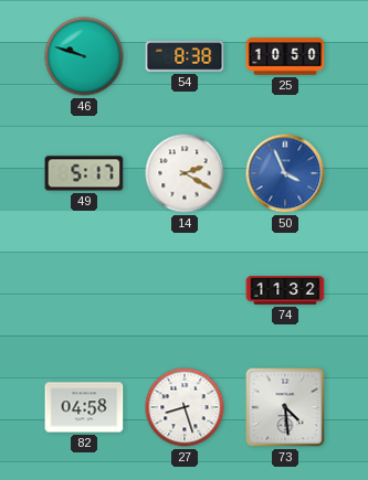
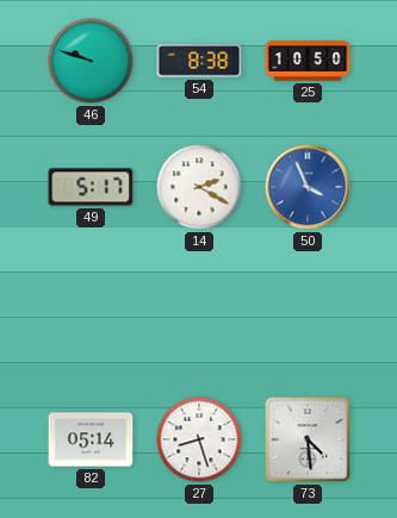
74: 11:32 -> none (285, 290)
82: 04:58 -> 05:14 (91, 439)
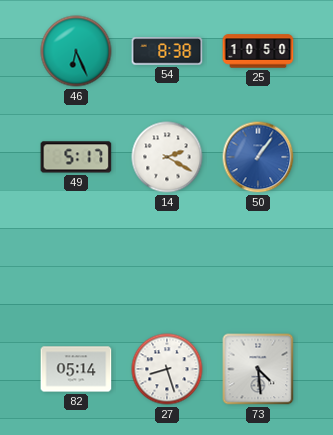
46: 9:48 -> 6:26 (76, 51)
50: 3:56 -> 1:06 (258, 157)
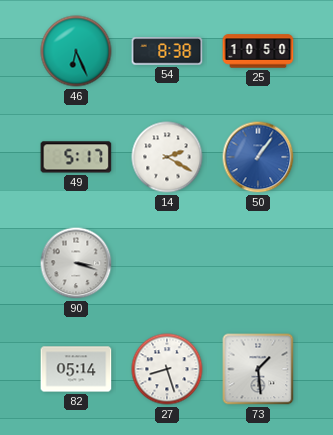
90: none -> 3:18 (76, 263)
73: 4:29 -> 1:29 (258, 369)
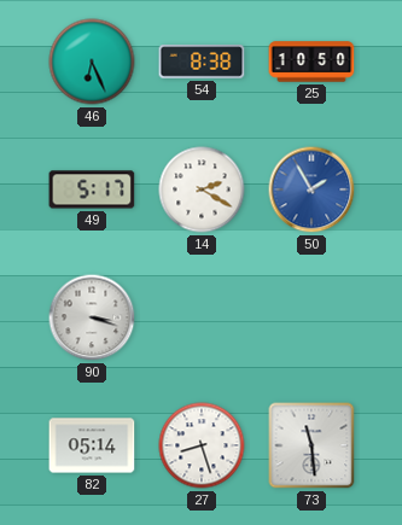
50: 1:06 -> 1:55 (311, 189)
73: 1:29 -> 11:29 (311, 445)
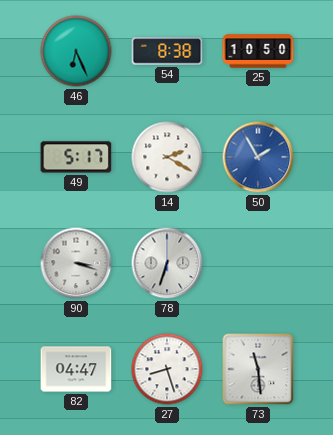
78: none -> 6:33 (167, 263)
82: 05:14 -> 04:47 (76, 369)
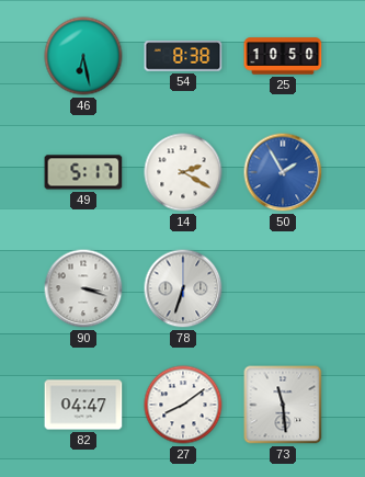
46: 6:26 -> 6:28 (83, 56)
27: 8:27 -> 8:09 (183, 405)
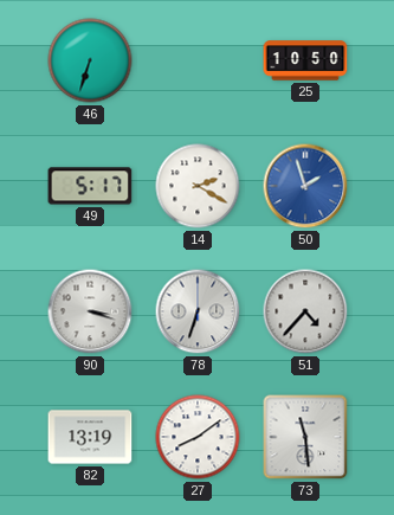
46: 6:28 -> 6:33 (90, 60)
54: 8:38 -> none (183, 56)
50: 1:55 -> 1:57 (305, 186)
51: none -> 4:37 (305, 311)
82: 04:47 -> 13:19 (90, 437)
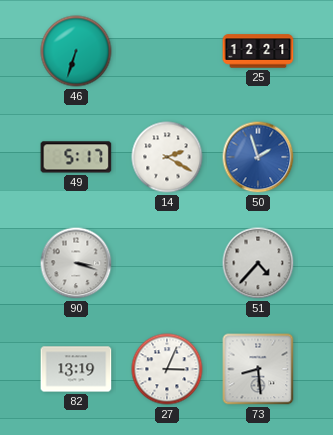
25: 10:50 -> 12:21 (258, 51)
78: 6:33 -> none (198, 311)
27: 8:09 -> 3:04 (167, 369)
73: 11:29 -> 8:29 (258, 369)
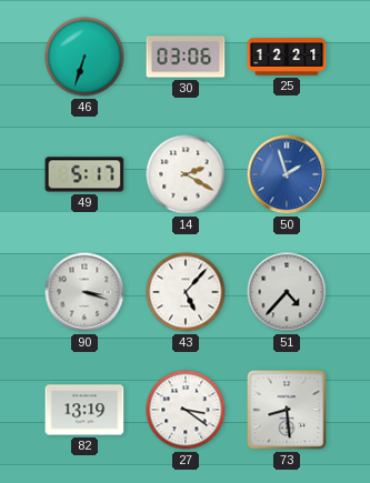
30: none -> 03:06 (186, 57)
43: none -> 5:07 (186, 292)
27: 3:04 -> 3:21 (186, 410)
